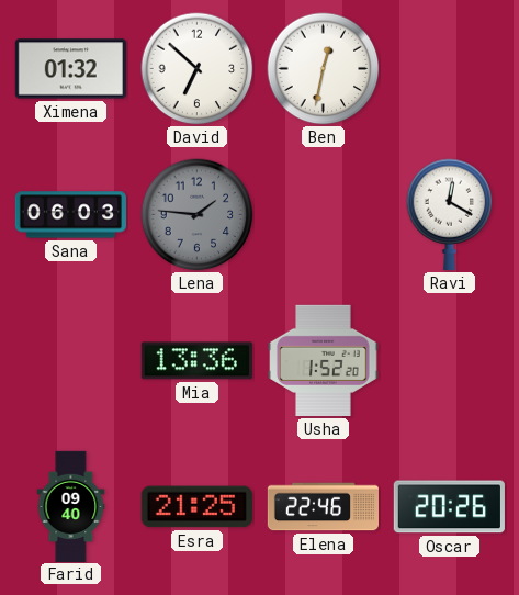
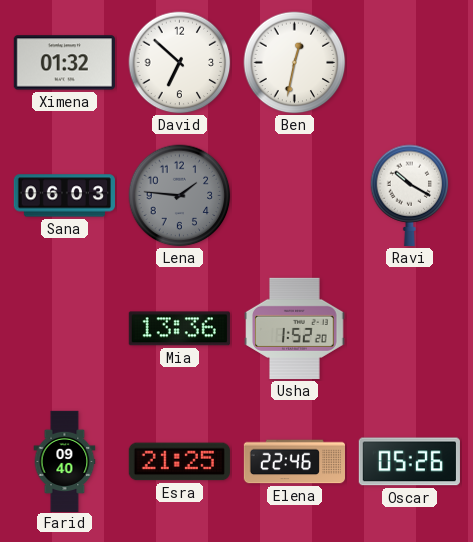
Ravi: 12:20 -> 10:20 (410, 195)
Oscar: 20:26 -> 05:26 (409, 462)
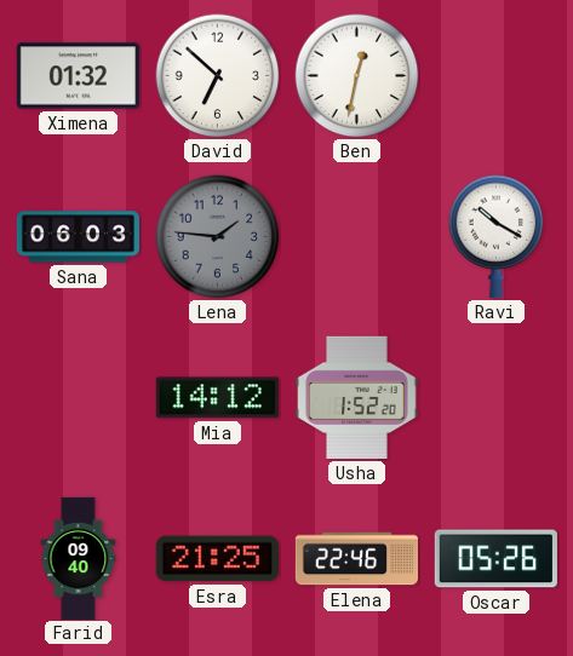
Mia: 13:36 -> 14:12 (217, 398)
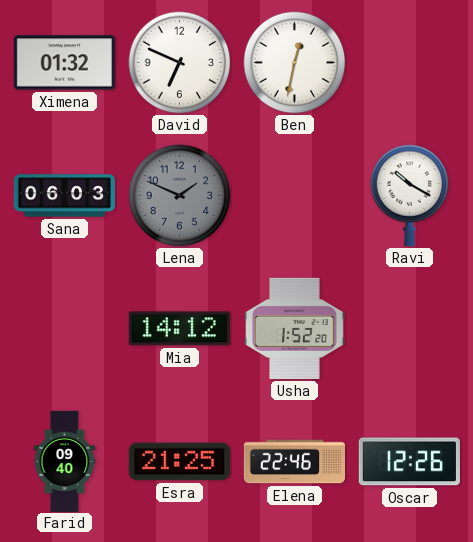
David: 6:52 -> 6:49 (180, 63)
Lena: 1:46 -> 1:49 (180, 196)
Oscar: 05:26 -> 12:26 (409, 462)
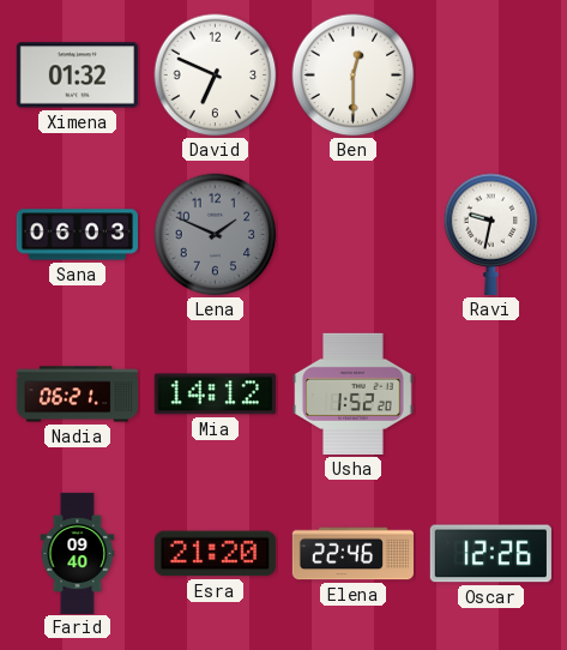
Ben: 12:32 -> 12:30 (354, 76)
Ravi: 10:20 -> 9:32 (491, 234)
Nadia: none -> 06:21 (77, 395)
Esra: 21:25 -> 21:20 (215, 554)
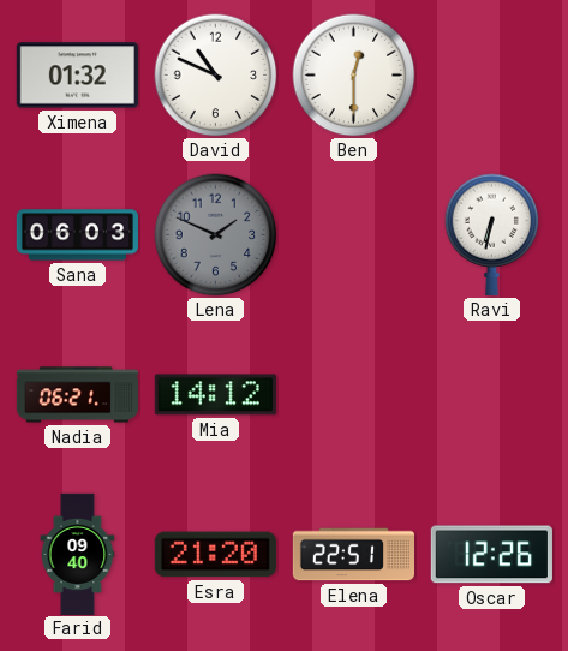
David: 6:49 -> 10:49 (216, 76)
Ravi: 9:32 -> 6:32 (492, 234)
Usha: 1:52 -> none (354, 393)
Elena: 22:46 -> 22:51 (353, 555)
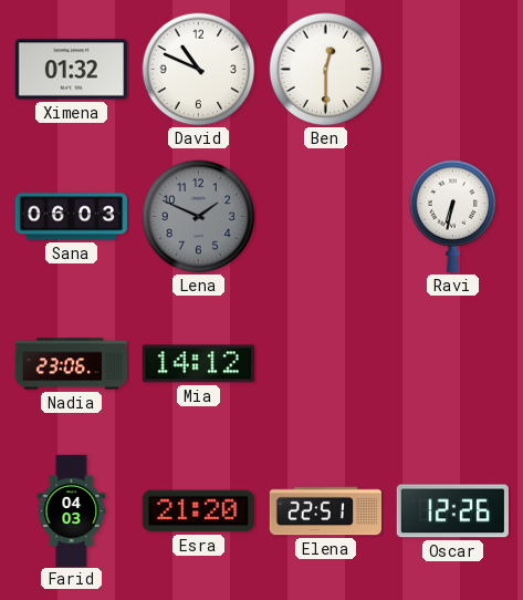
Nadia: 06:21 -> 23:06 (71, 364)
Farid: 09:40 -> 04:03 (72, 510)
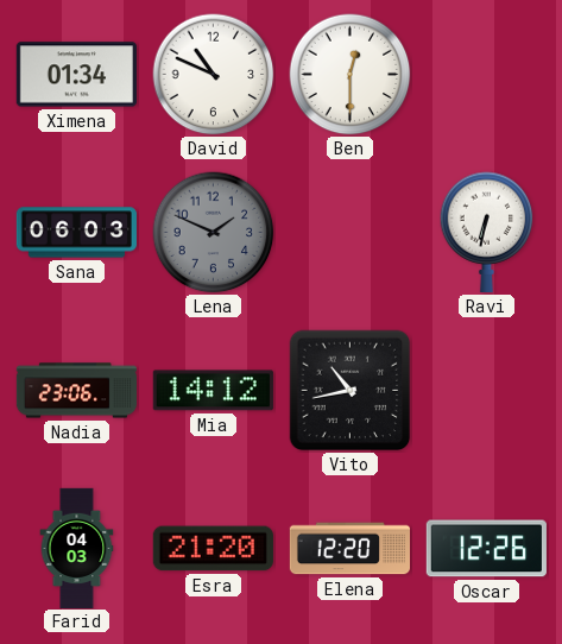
Ximena: 01:32 -> 01:34 (76, 75)
Vito: none -> 10:43 (351, 391)
Elena: 22:51 -> 12:20 (349, 549)
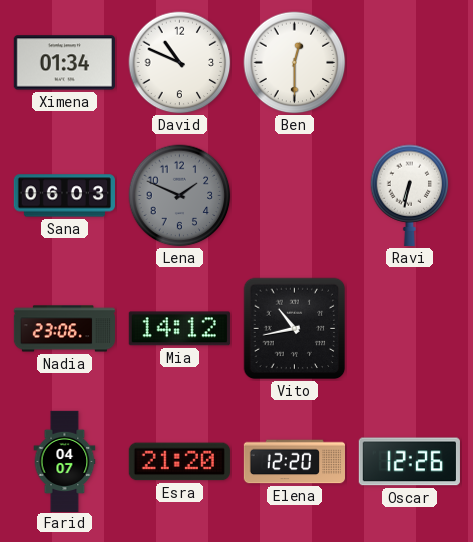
Farid: 04:03 -> 04:07 (65, 461)
